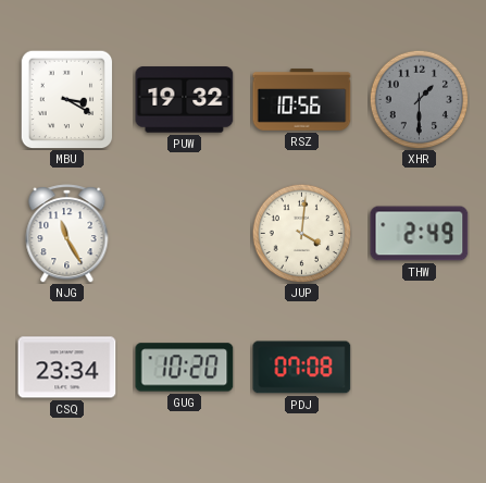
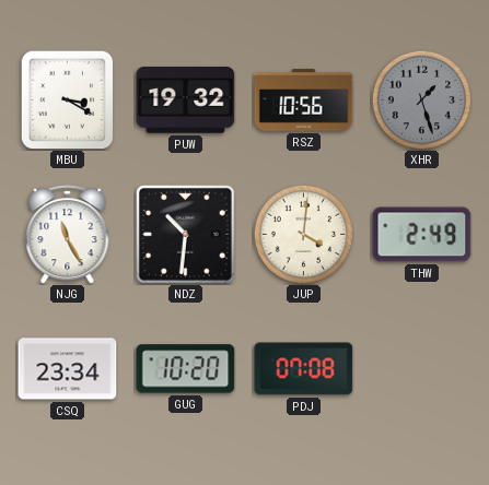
XHR: 1:30 -> 1:27 (421, 99)
NDZ: none -> 10:31 (185, 234)
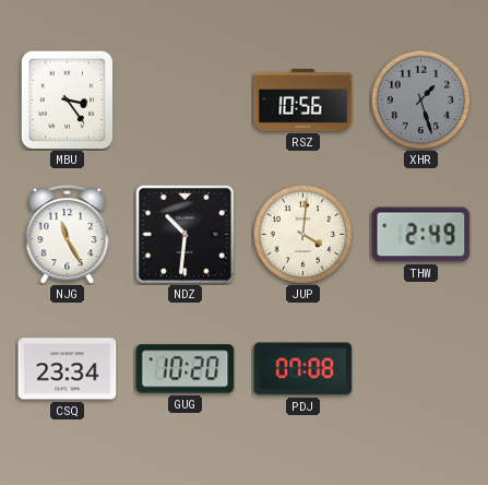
MBU: 3:20 -> 3:24 (68, 99)
PUW: 19:32 -> none (186, 100)
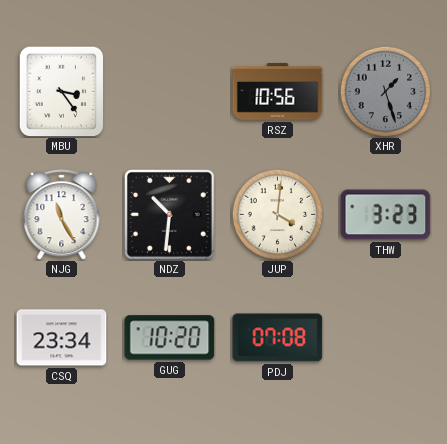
THW: 2:49 -> 3:23 (386, 215)
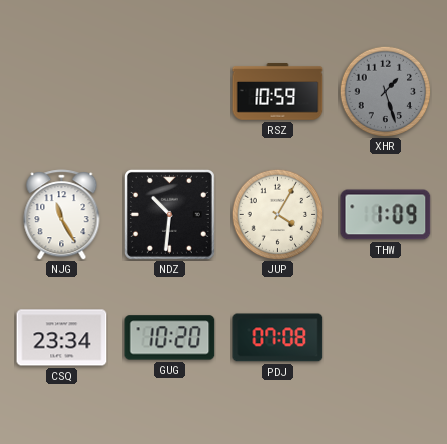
MBU: 3:24 -> none (62, 91)
RSZ: 10:56 -> 10:59 (278, 92)
JUP: 4:01 -> 4:05 (277, 214)
THW: 3:23 -> 1:09 (386, 215)
